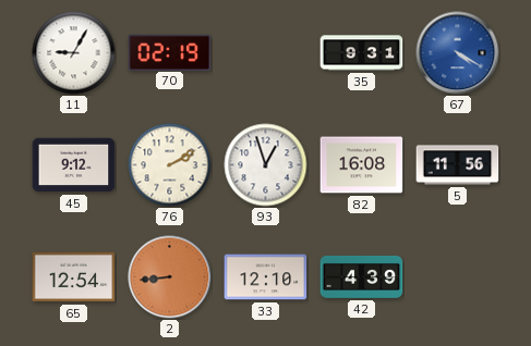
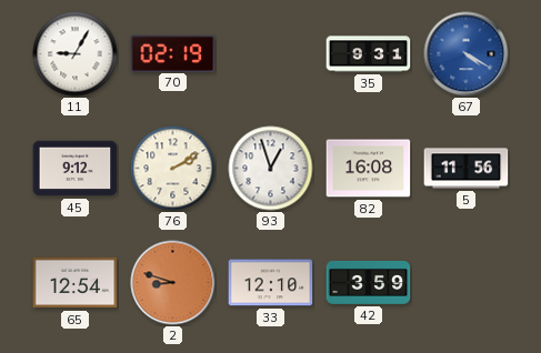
2: 8:44 -> 8:48 (173, 283)
42: 4:39 -> 3:59 (369, 282)
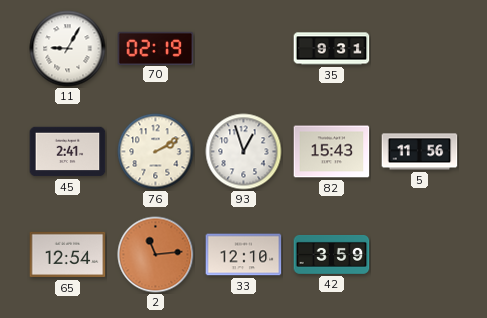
67: 4:20 -> none (467, 54)
45: 9:12 -> 2:41 (68, 152)
82: 16:08 -> 15:43 (332, 152)
2: 8:48 -> 11:14 (156, 255)
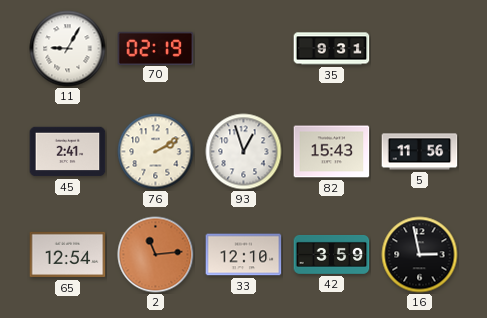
16: none -> 2:58 (420, 255)
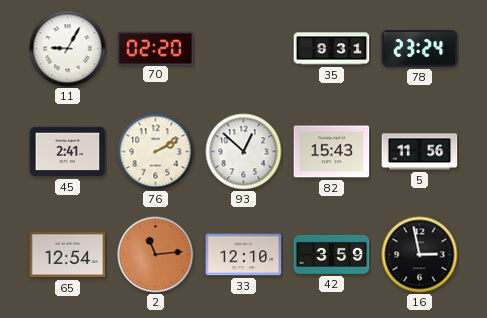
70: 02:19 -> 02:20 (156, 48)
78: none -> 23:24 (420, 49)
93: 12:57 -> 12:52 (244, 152)
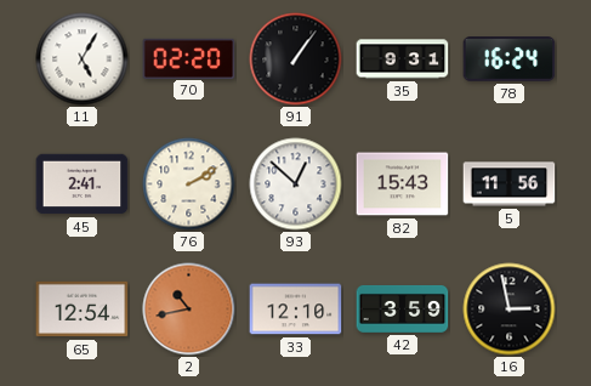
11: 9:05 -> 5:05 (83, 59)
91: none -> 1:06 (296, 59)
78: 23:24 -> 16:24 (510, 59)
2: 11:14 -> 10:43 (189, 310)
